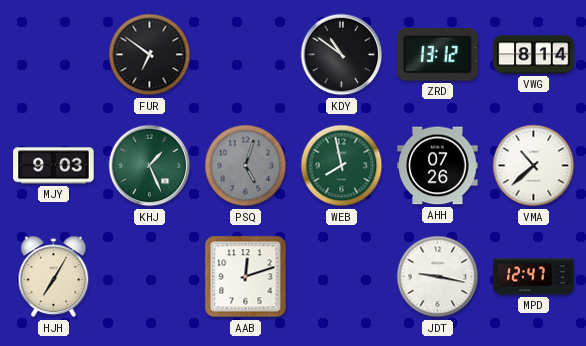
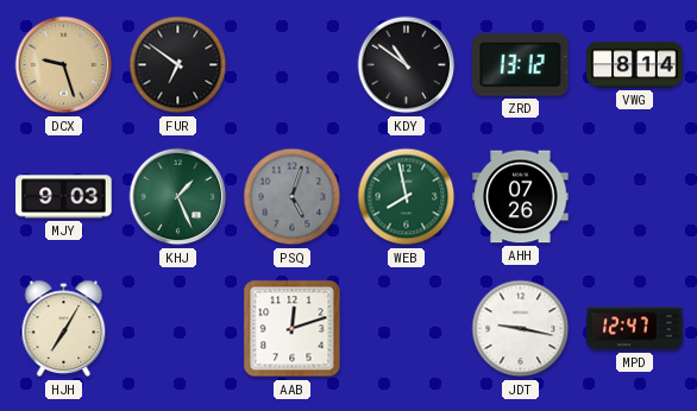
DCX: none -> 9:27 (64, 65)
VMA: 10:38 -> none (534, 166)
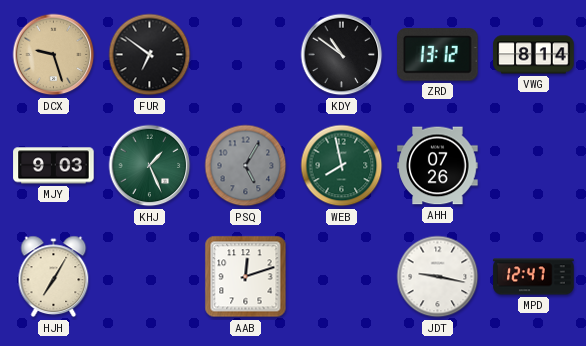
PSQ: 5:03 -> 5:05 (246, 166)
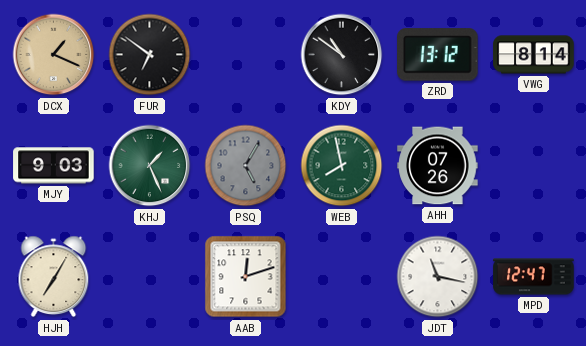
DCX: 9:27 -> 1:19 (54, 55)
JDT: 9:17 -> 11:17 (438, 277)
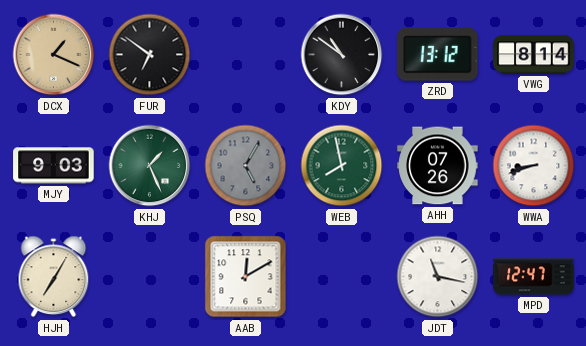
WWA: none -> 8:42 (534, 166)
AAB: 12:12 -> 12:10 (246, 277)
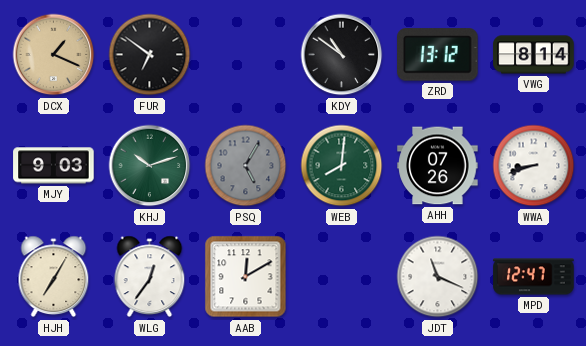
KHJ: 1:26 -> 10:12 (150, 166)
WEB: 7:58 -> 8:01 (342, 166)
WLG: none -> 12:36 (150, 277)
JDT: 11:17 -> 11:19 (438, 277)
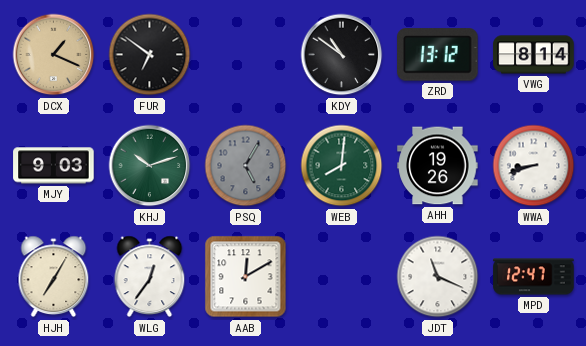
AHH: 07:26 -> 19:26 (438, 166)
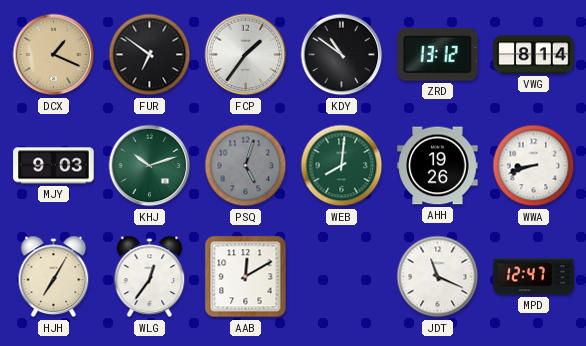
FCP: none -> 1:36 (246, 55)
PSQ: 5:05 -> 5:03 (246, 166)
